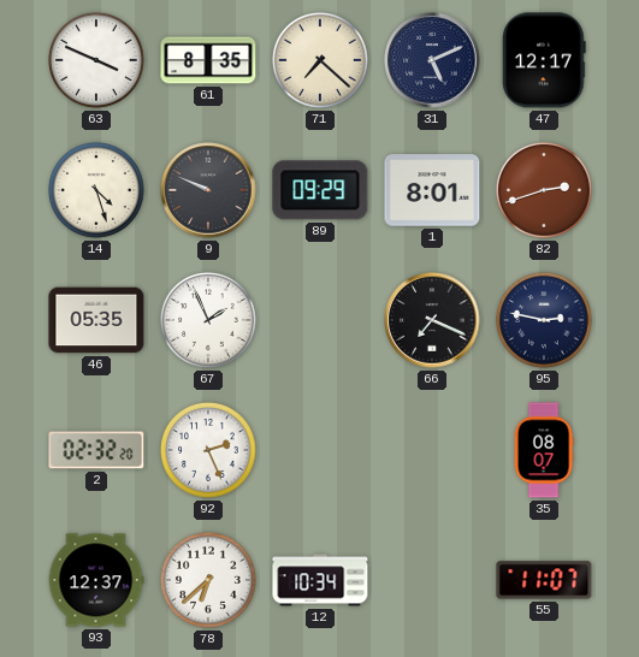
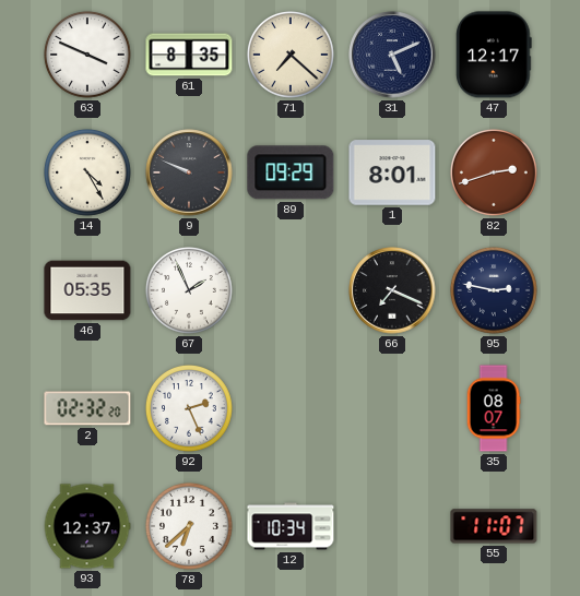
14: 4:27 -> 4:25 (88, 174)
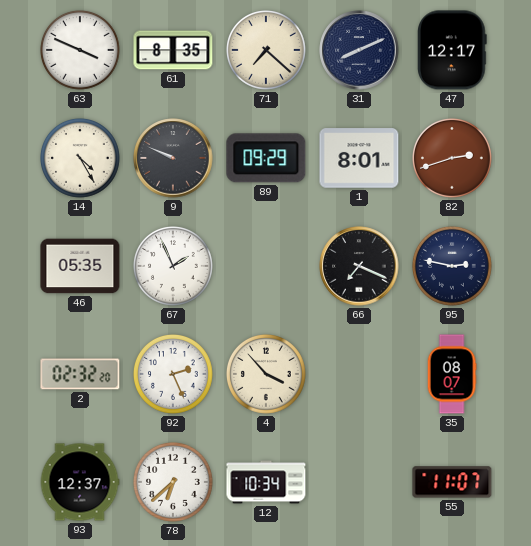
31: 5:11 -> 8:11 (359, 50)
4: none -> 3:53 (267, 375)
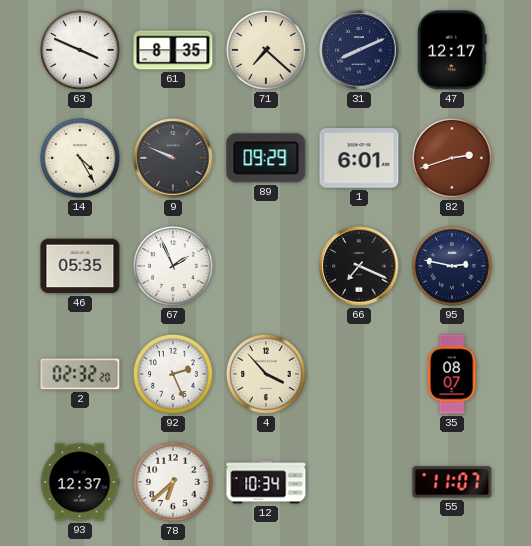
1: 8:01 -> 6:01 (359, 158)
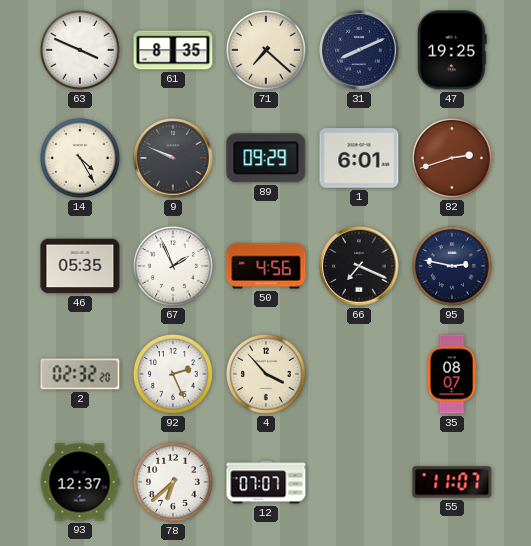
47: 12:17 -> 19:25 (453, 50)
50: none -> 4:56 (266, 266)
12: 10:34 -> 07:07 (266, 482)
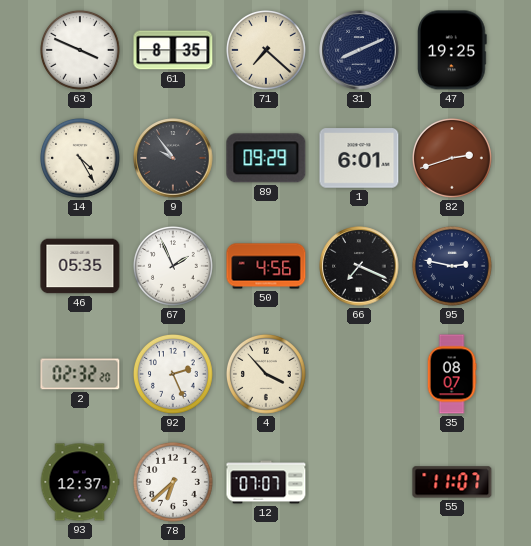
9: 9:49 -> 9:54 (173, 158)
